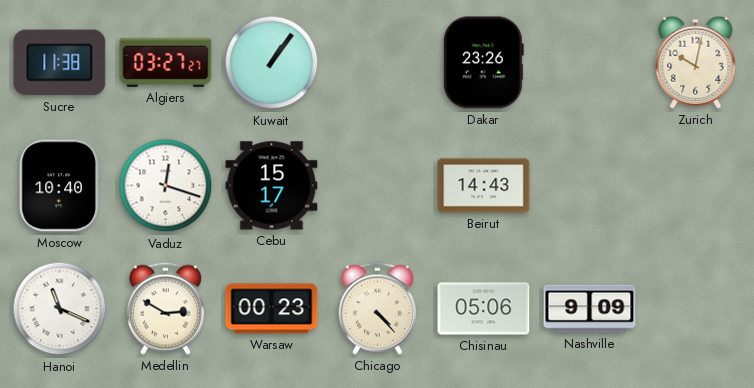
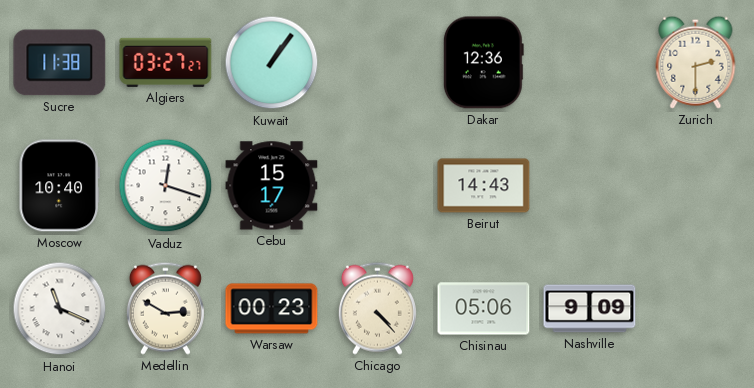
Dakar: 23:26 -> 12:36 (483, 63)
Zurich: 10:02 -> 2:30 (696, 62)
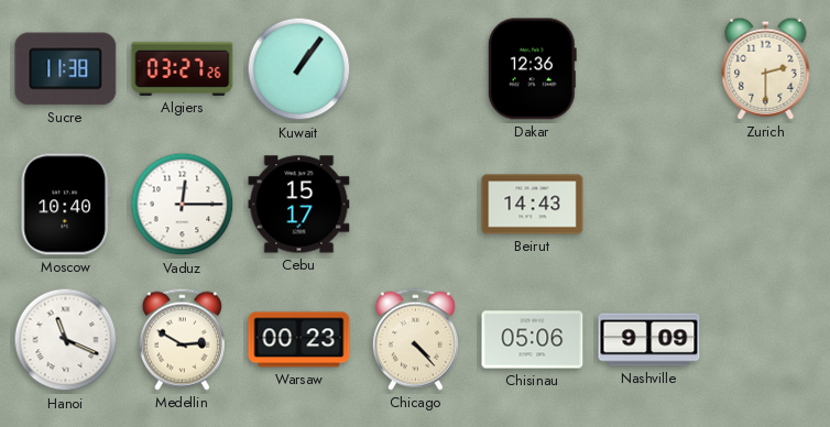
Algiers: 03:27:27 -> 03:27:26 (183, 68)
Vaduz: 12:18 -> 12:15 (183, 205)
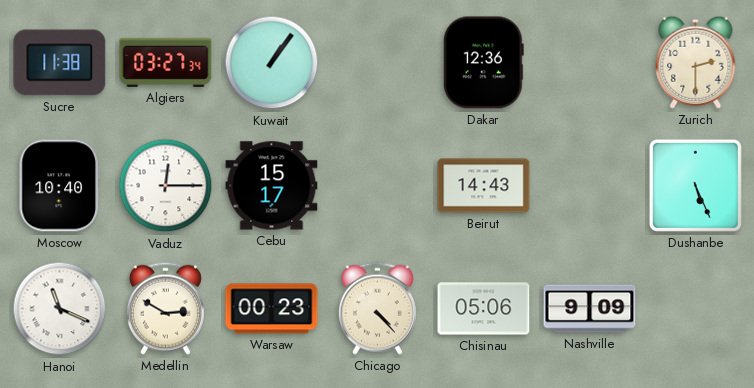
Algiers: 03:27:26 -> 03:27:34 (166, 62)
Dushanbe: none -> 5:26 (695, 185)
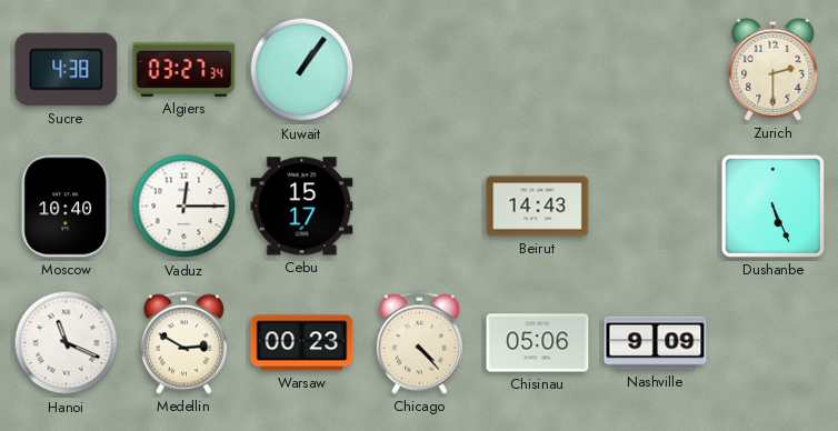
Sucre: 11:38 -> 4:38 (67, 70)
Dakar: 12:36 -> none (483, 63)
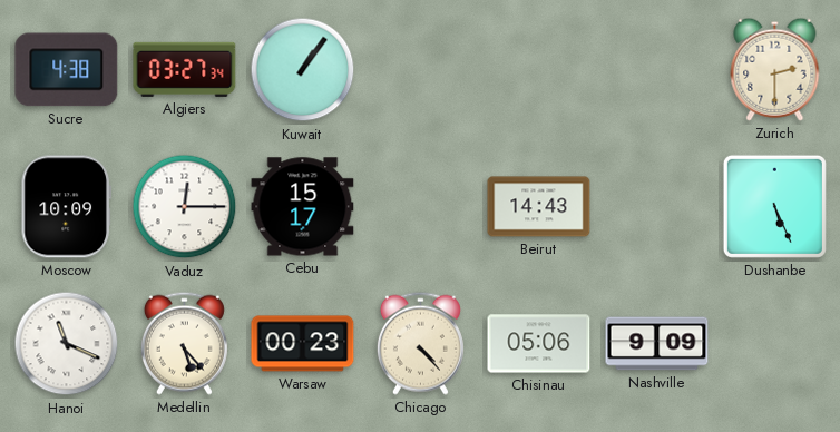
Moscow: 10:40 -> 10:09 (66, 207)
Medellin: 2:50 -> 5:23 (184, 343)
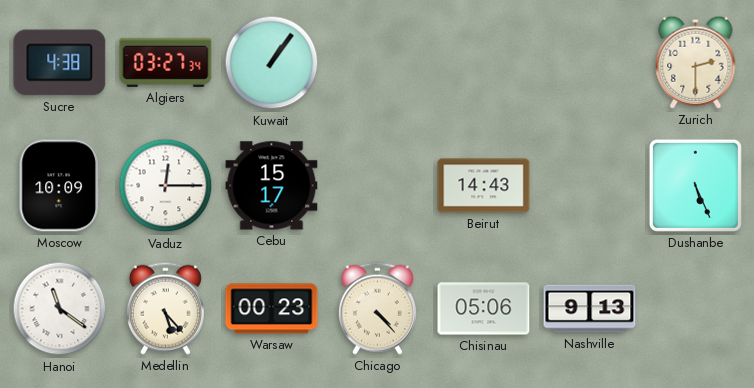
Hanoi: 11:19 -> 11:21 (60, 309)
Nashville: 9:09 -> 9:13 (590, 309)
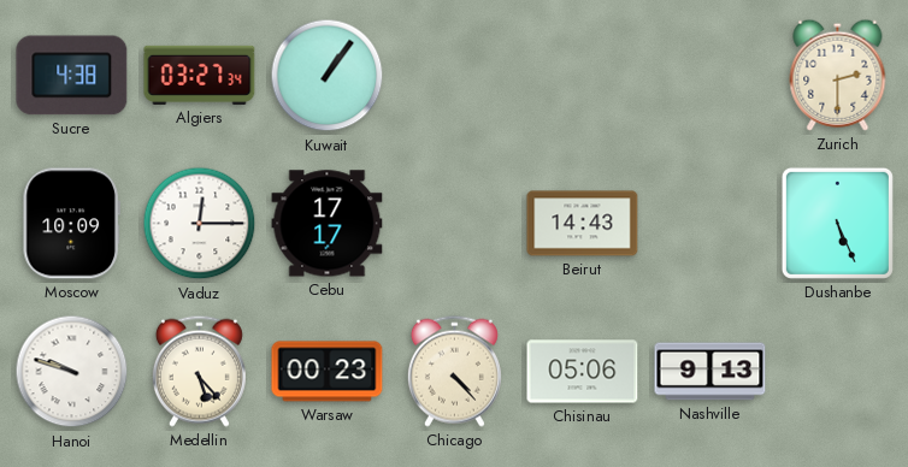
Cebu: 15:17 -> 17:17 (328, 224)
Hanoi: 11:21 -> 9:48 (72, 372)
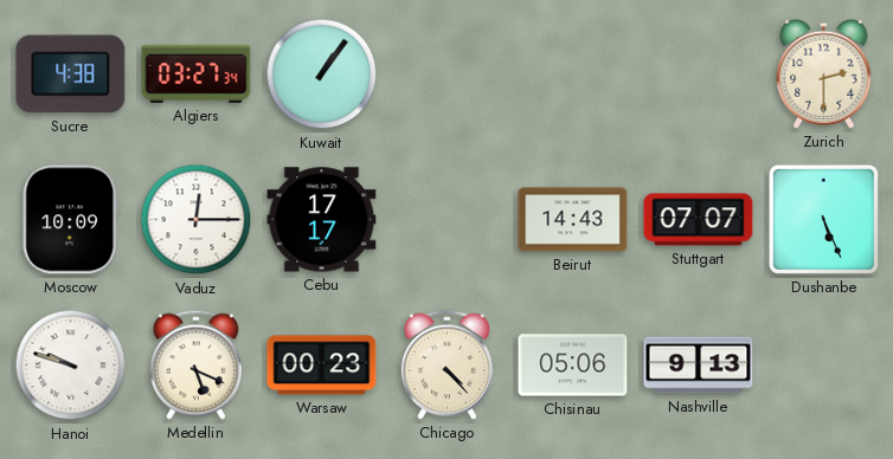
Stuttgart: none -> 07:07 (699, 220)
Medellin: 5:23 -> 5:19 (195, 364)
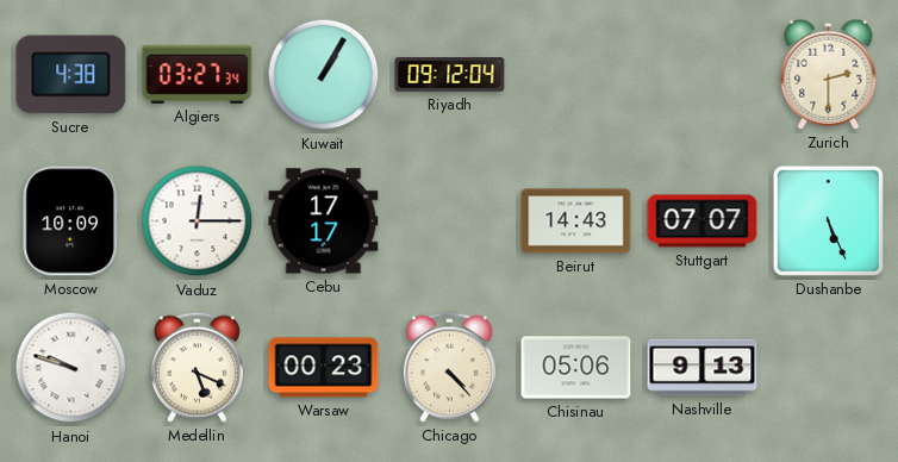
Kuwait: 1:06 -> 1:05 (324, 75)
Riyadh: none -> 09:12 (450, 75)
